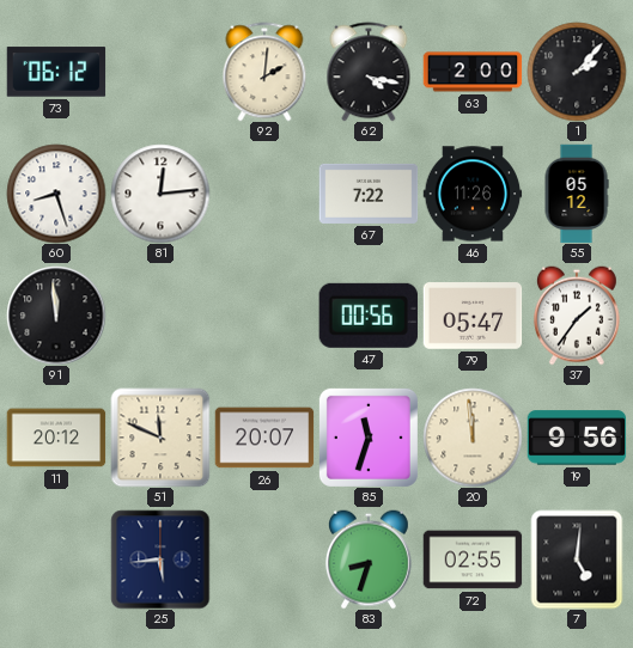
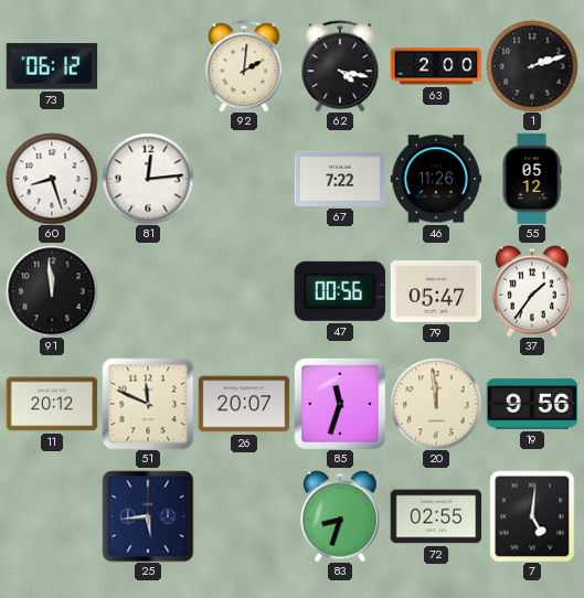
1: 2:07 -> 2:12 (532, 66)
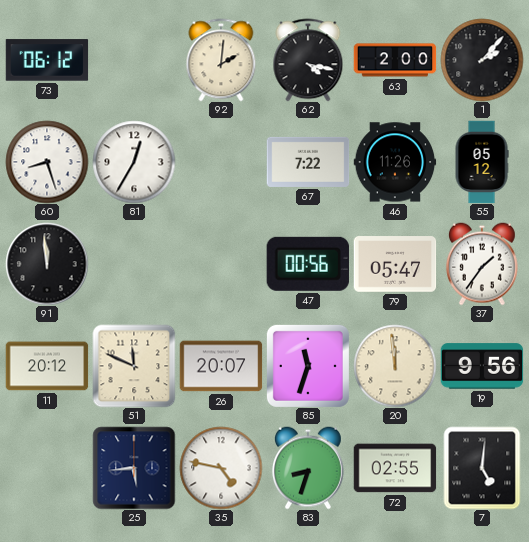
1: 2:12 -> 2:07 (482, 60)
81: 12:14 -> 12:35 (134, 162)
35: none -> 4:47 (221, 468)
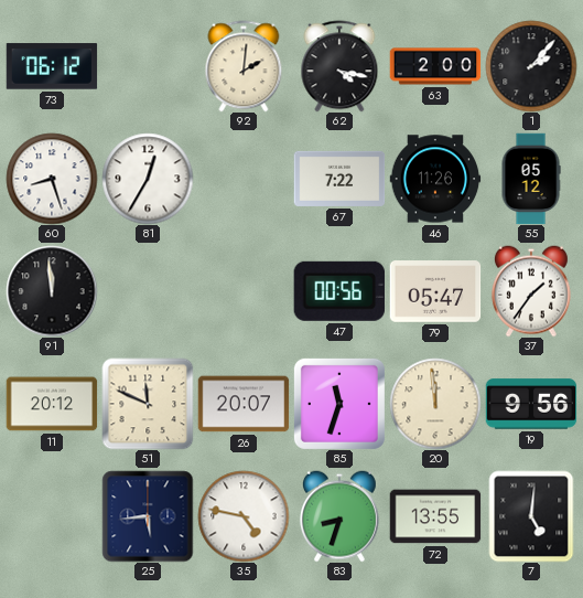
72: 02:55 -> 13:55 (435, 516)
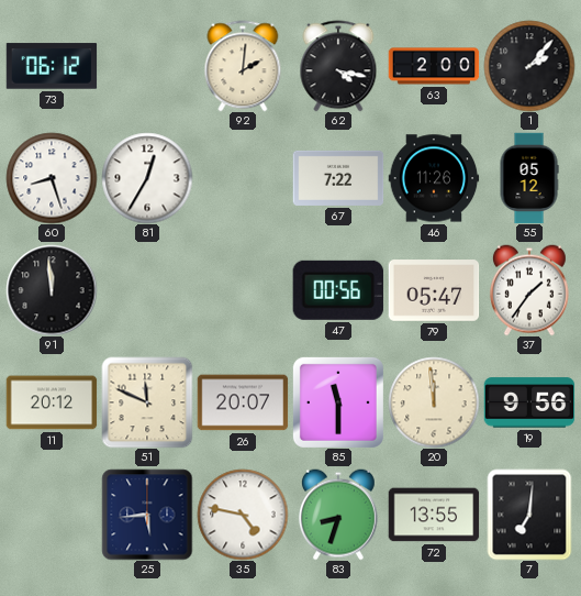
85: 11:33 -> 11:30 (338, 402)
7: 5:01 -> 7:01 (529, 515)
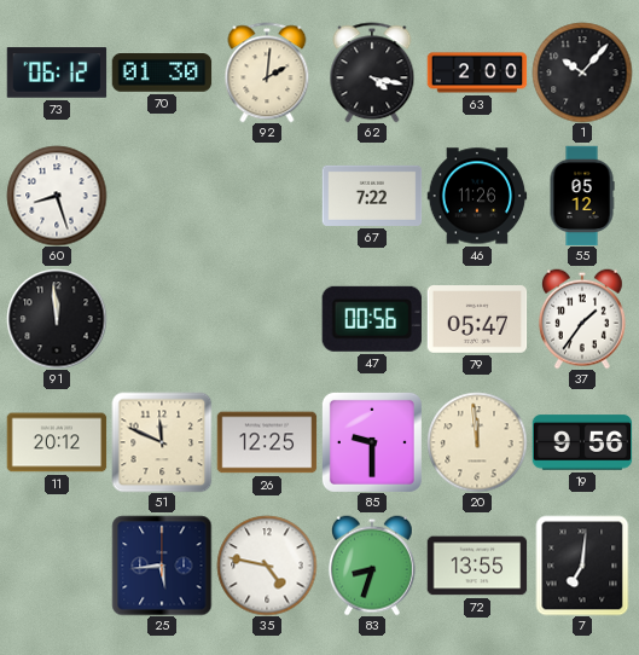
70: none -> 01:30 (162, 74)
1: 2:07 -> 10:07 (582, 73)
81: 12:35 -> none (147, 178)
26: 20:07 -> 12:25 (267, 442)
85: 11:30 -> 9:30 (372, 442)
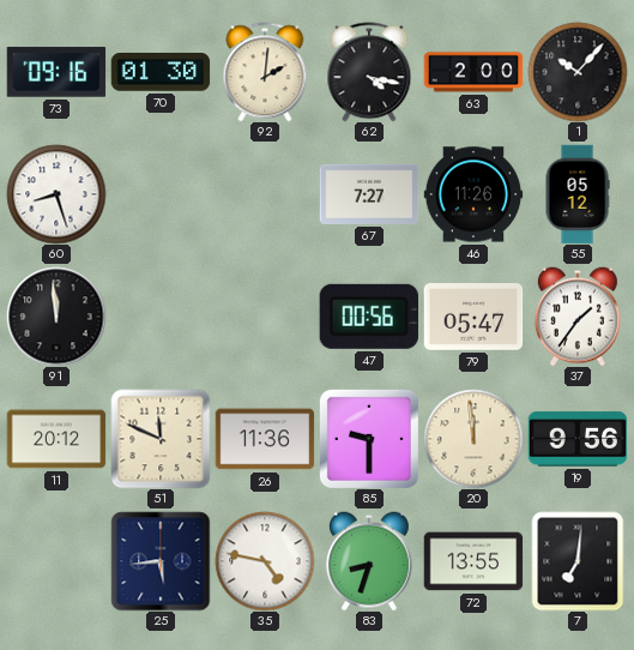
73: 06:12 -> 09:16 (56, 72)
67: 7:22 -> 7:27 (369, 194)
26: 12:25 -> 11:36 (265, 439)
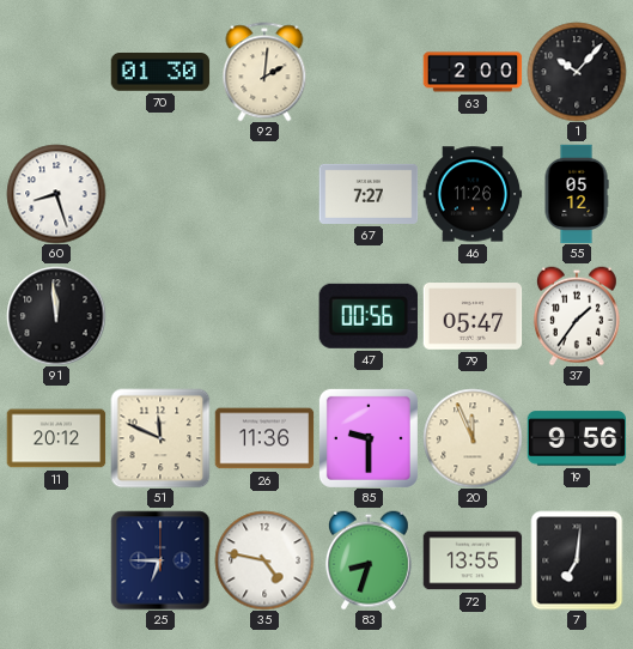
73: 09:16 -> none (56, 72)
62: 4:17 -> none (369, 72)
20: 11:59 -> 11:56 (473, 438)
25: 5:44 -> 6:45 (160, 560)
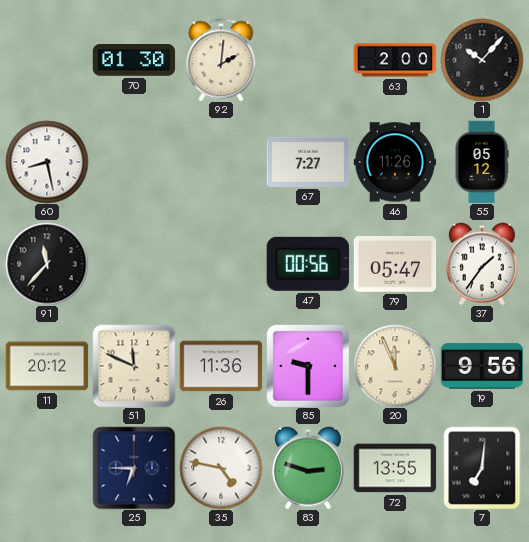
60: 8:27 -> 8:28 (47, 162)
91: 11:59 -> 11:37 (47, 264)
83: 8:33 -> 2:48 (308, 468)
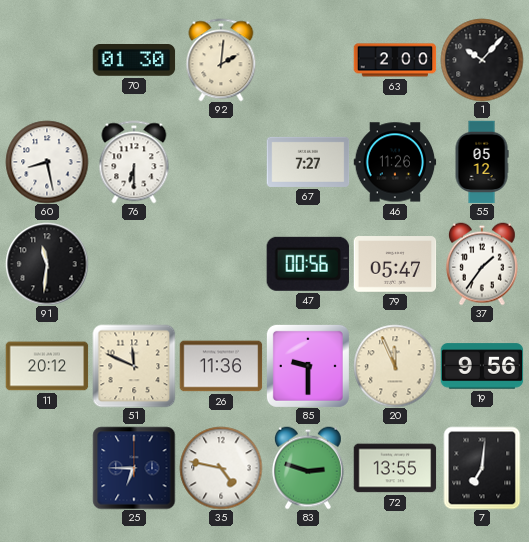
76: none -> 6:30 (134, 162)
91: 11:37 -> 11:31 (47, 264)
